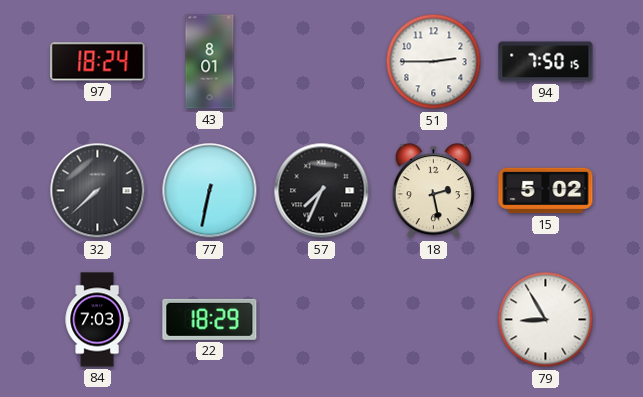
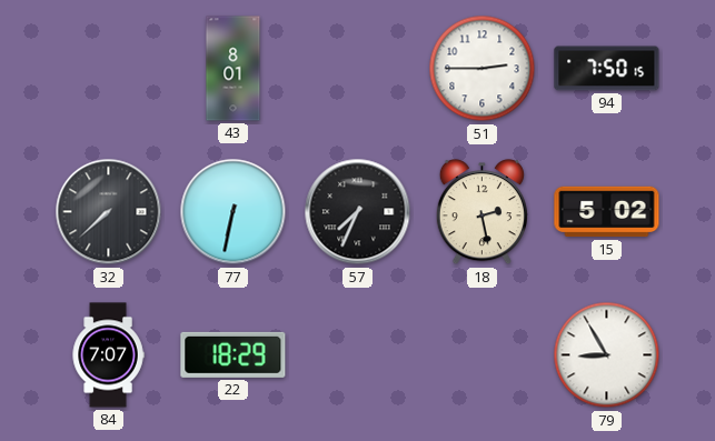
97: 18:24 -> none (98, 62)
84: 7:03 -> 7:07 (108, 355)
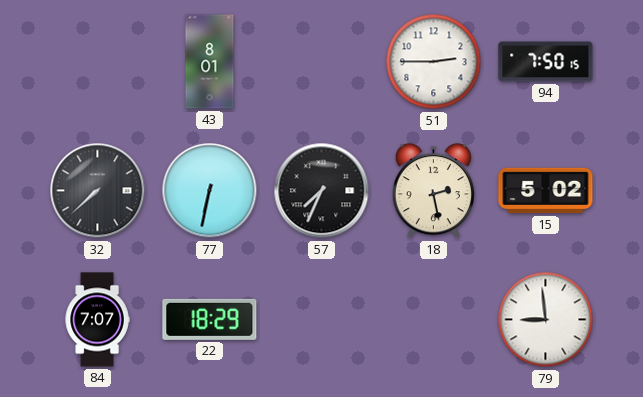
79: 8:55 -> 8:59 (546, 320)
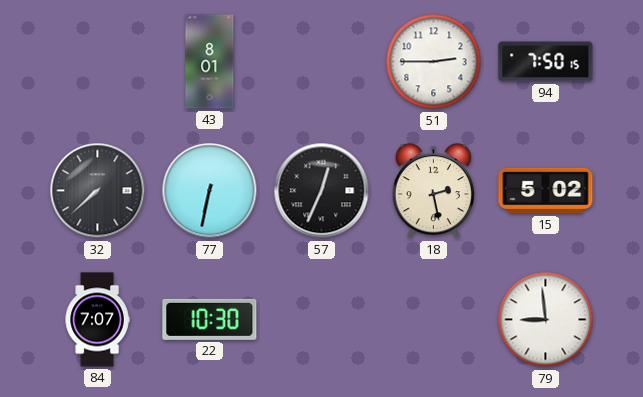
57: 7:34 -> 12:34 (322, 191)
22: 18:29 -> 10:30 (210, 319)
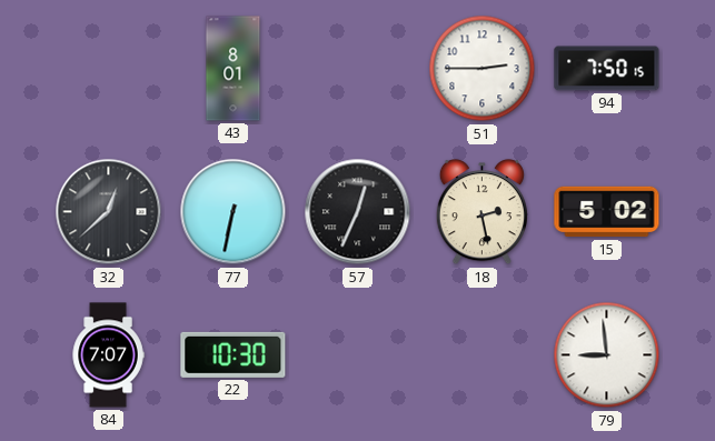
32: 7:38 -> 12:38 (109, 212)
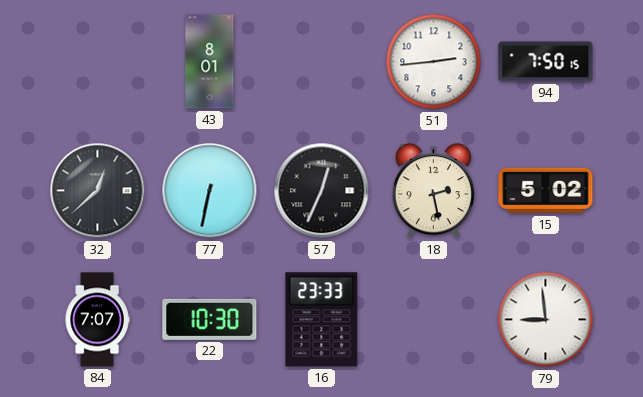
51: 2:45 -> 2:44 (434, 62)
16: none -> 23:33 (322, 320)
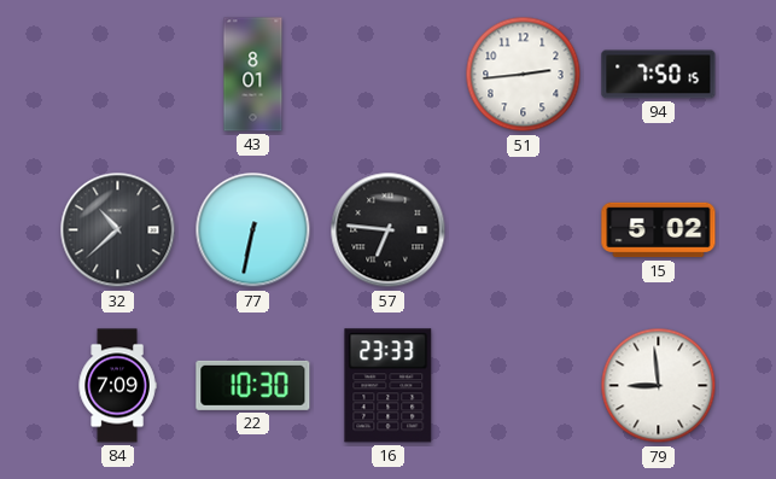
32: 12:38 -> 10:38 (118, 230)
57: 12:34 -> 6:46 (389, 230)
18: 2:28 -> none (433, 191)
84: 7:07 -> 7:09 (117, 386)
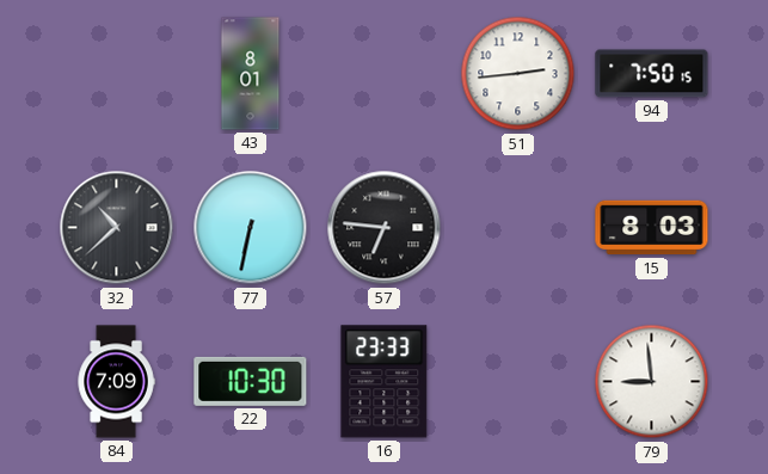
15: 5:02 -> 8:03 (652, 228)
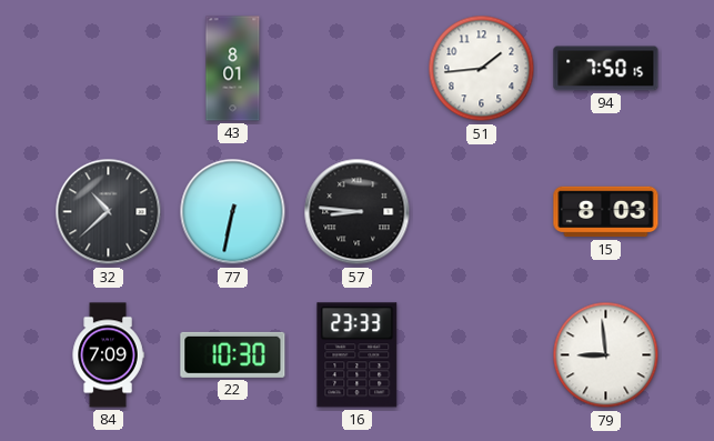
51: 2:44 -> 1:44 (482, 69)
57: 6:46 -> 8:46 (358, 212)
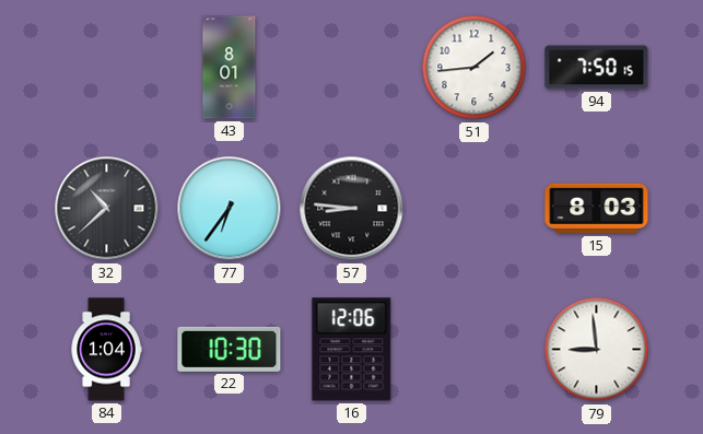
77: 6:32 -> 6:36 (230, 209)
84: 7:09 -> 1:04 (106, 350)
16: 23:33 -> 12:06 (352, 350)
